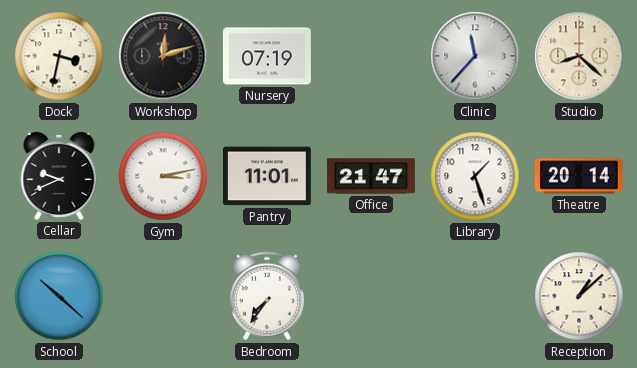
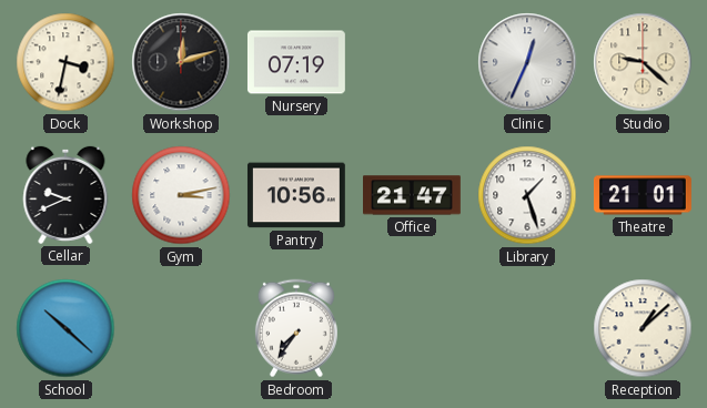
Clinic: 11:37 -> 12:34 (527, 62)
Studio: 8:22 -> 9:22 (643, 62)
Pantry: 11:01 -> 10:56 (296, 195)
Theatre: 20:14 -> 21:01 (643, 195)
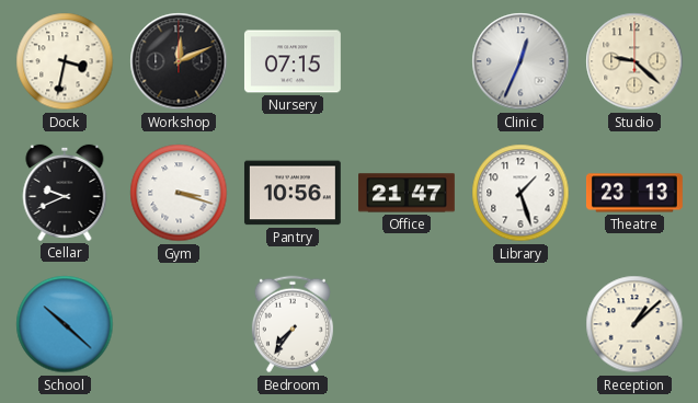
Workshop: 12:12 -> 12:11 (179, 61)
Nursery: 07:19 -> 07:15 (293, 61)
Gym: 3:13 -> 3:18 (179, 193)
Theatre: 21:01 -> 23:13 (634, 193)
